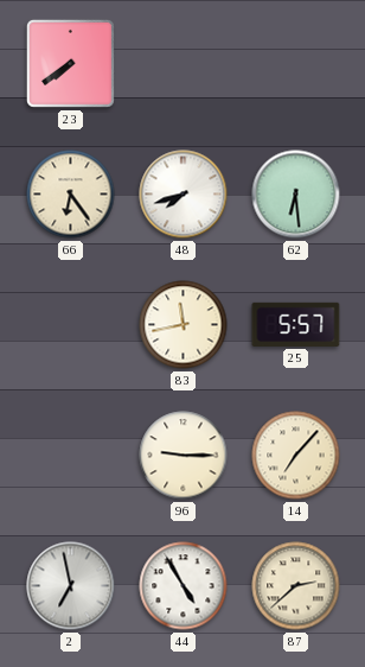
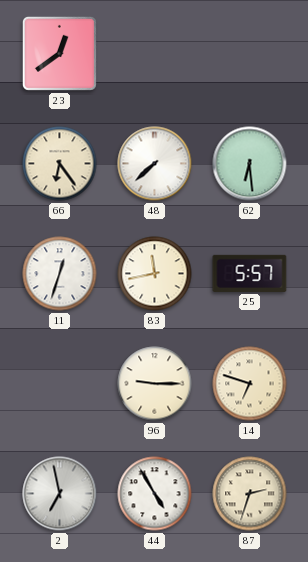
23: 7:39 -> 12:39 (59, 53)
48: 7:42 -> 7:38 (155, 164)
11: none -> 12:33 (60, 274)
14: 7:07 -> 6:48 (250, 384)
87: 2:38 -> 2:33 (250, 494)
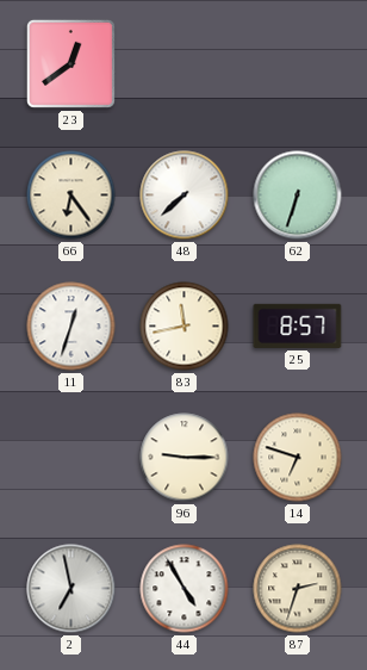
62: 6:29 -> 6:33 (298, 196)
25: 5:57 -> 8:57 (298, 325)
